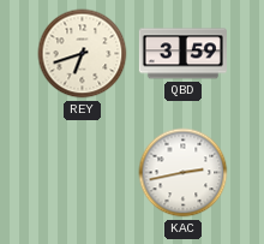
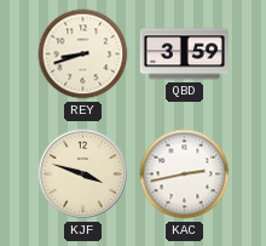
REY: 6:42 -> 8:42 (83, 55)
KJF: none -> 3:48 (83, 175)
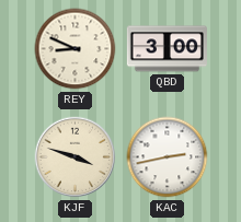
REY: 8:42 -> 8:49 (76, 49)
QBD: 3:59 -> 3:00 (167, 49)
